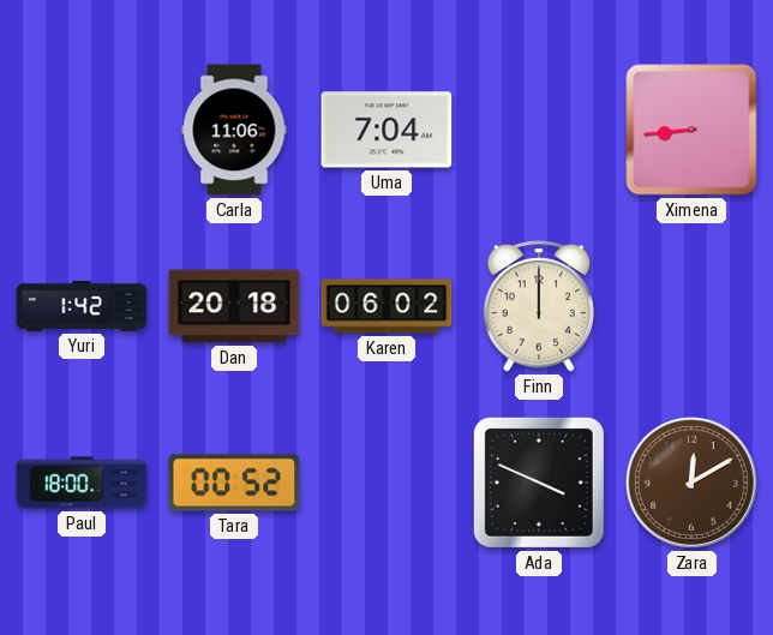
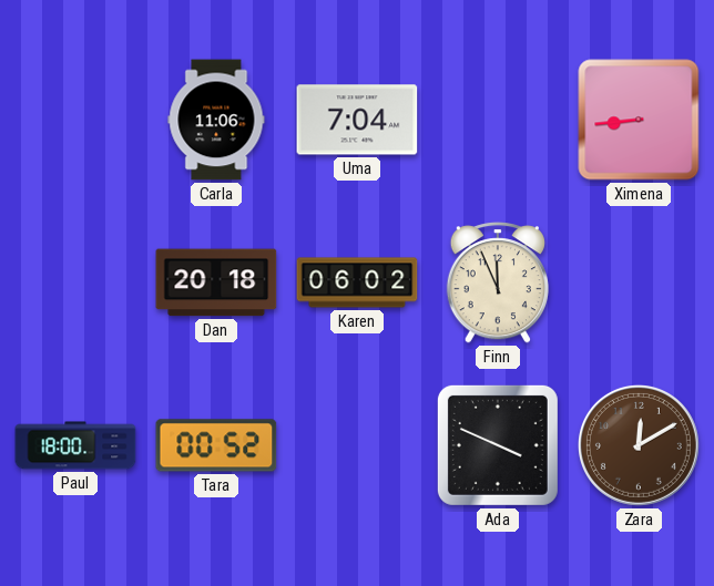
Yuri: 1:42 -> none (82, 306)
Finn: 12:00 -> 11:56 (498, 282)
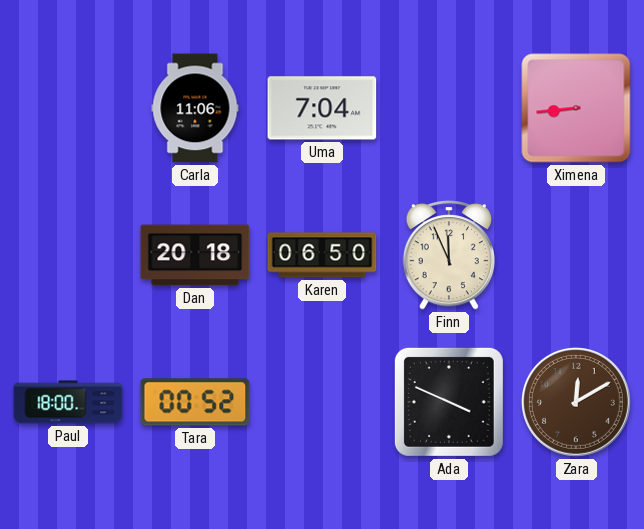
Karen: 06:02 -> 06:50 (322, 255)
